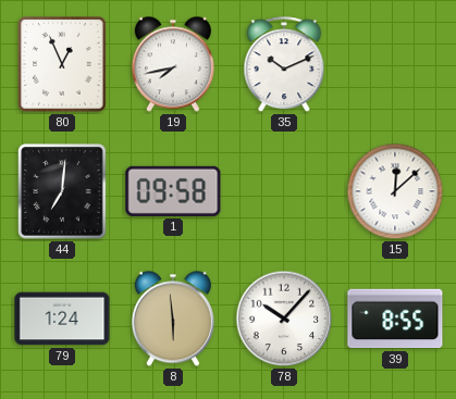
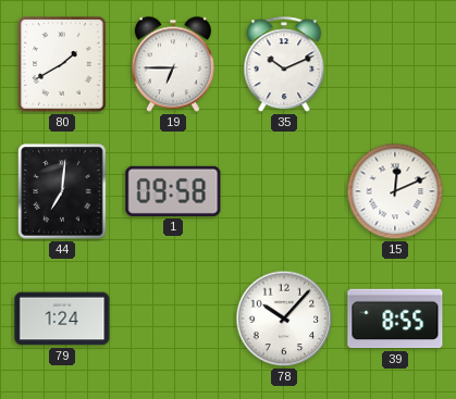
80: 12:56 -> 1:40 (63, 65)
19: 7:43 -> 6:45 (173, 64)
15: 12:08 -> 12:11 (395, 191)
8: 5:59 -> none (173, 319)
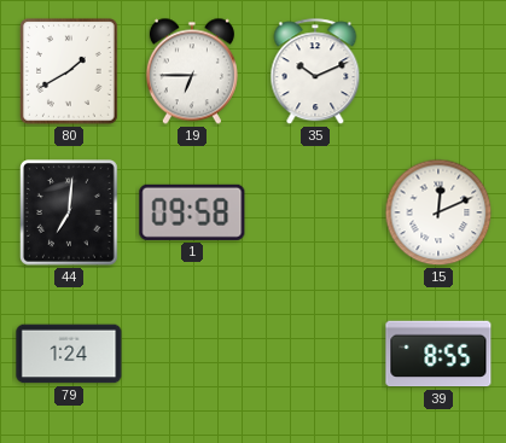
78: 10:07 -> none (284, 319)
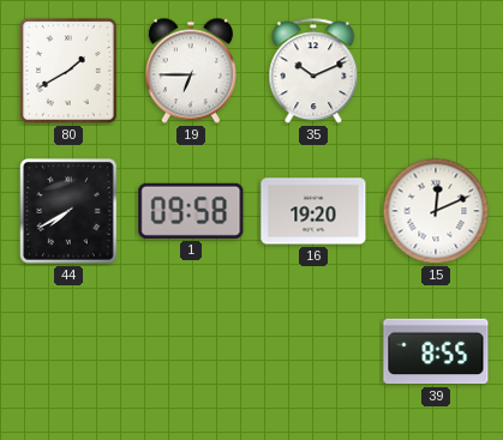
44: 7:01 -> 7:40 (70, 212)
16: none -> 19:20 (313, 211)
79: 1:24 -> none (69, 354)
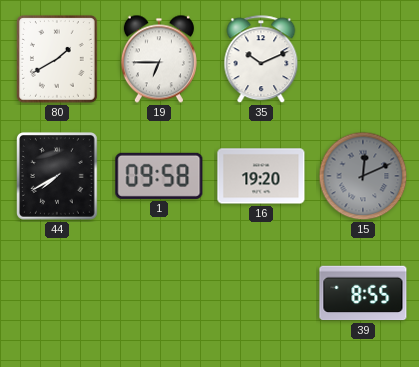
15 dial: white -> grey (363, 176)
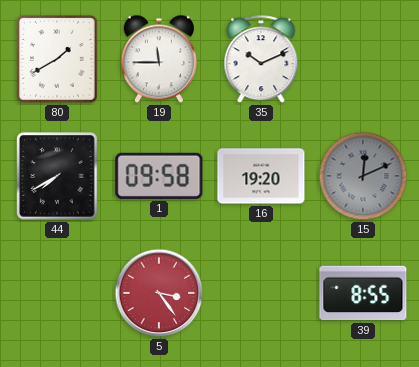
19: 6:45 -> 11:45 (159, 59)
5: none -> 3:24 (159, 293)
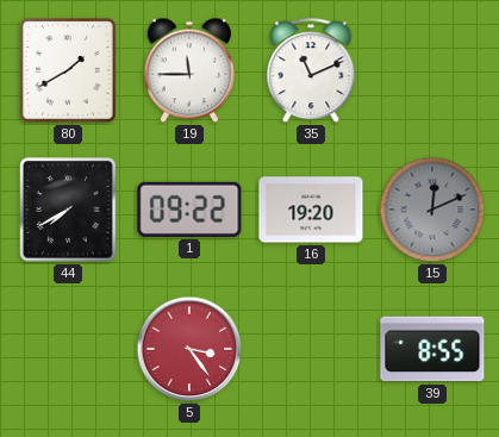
35: 10:11 -> 11:11 (311, 71)
1: 09:58 -> 09:22 (189, 210)
